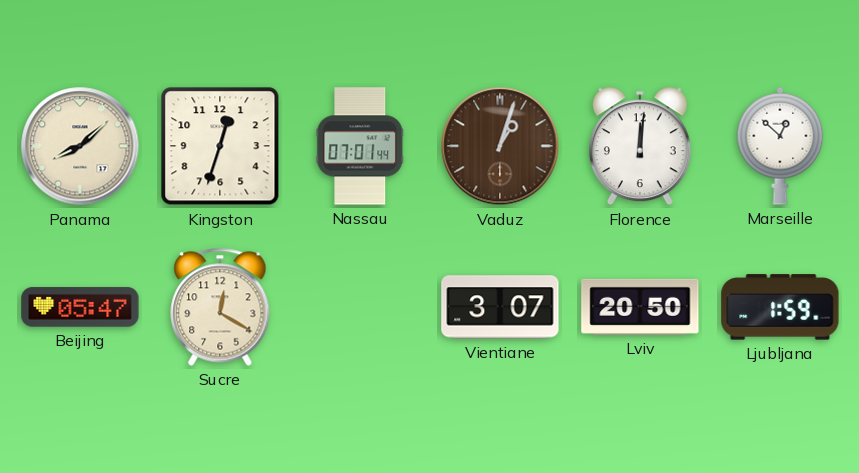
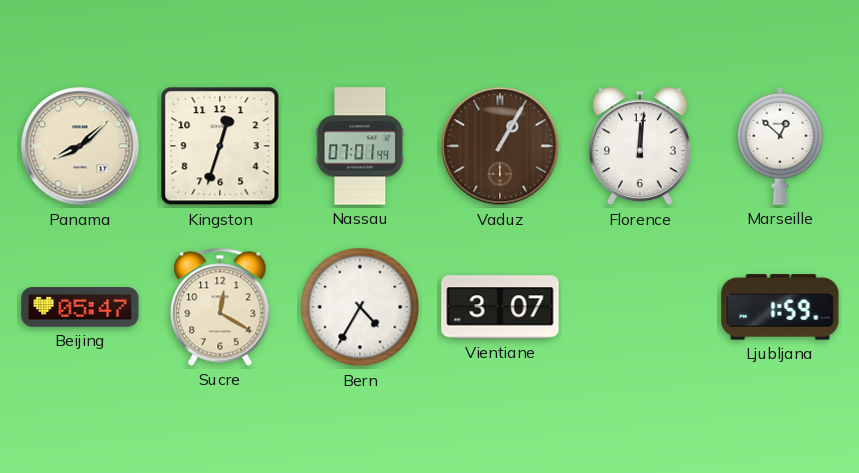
Vaduz: 1:03 -> 1:05 (500, 146)
Bern: none -> 4:35 (360, 307)
Lviv: 20:50 -> none (640, 307)
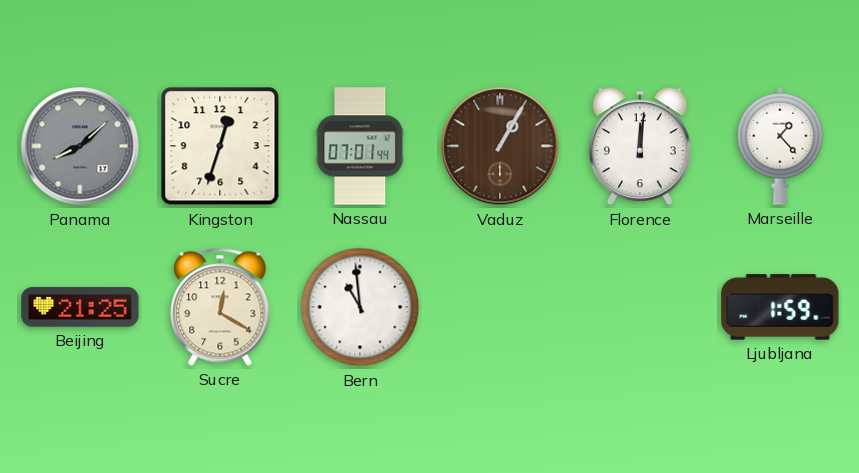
Panama dial: cream -> grey (80, 146)
Marseille: 12:52 -> 1:23 (780, 146)
Beijing: 05:47 -> 21:25 (80, 307)
Bern: 4:35 -> 10:59 (360, 307)
Vientiane: 3:07 -> none (500, 307)
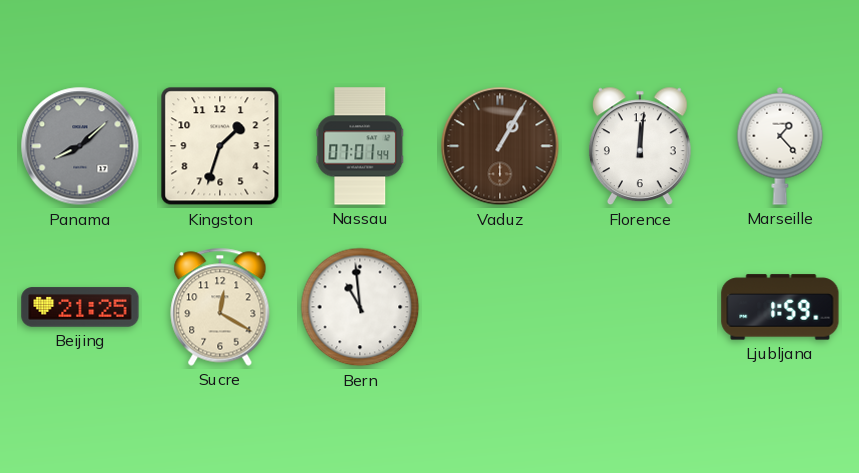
Kingston: 12:33 -> 1:33 (220, 146)
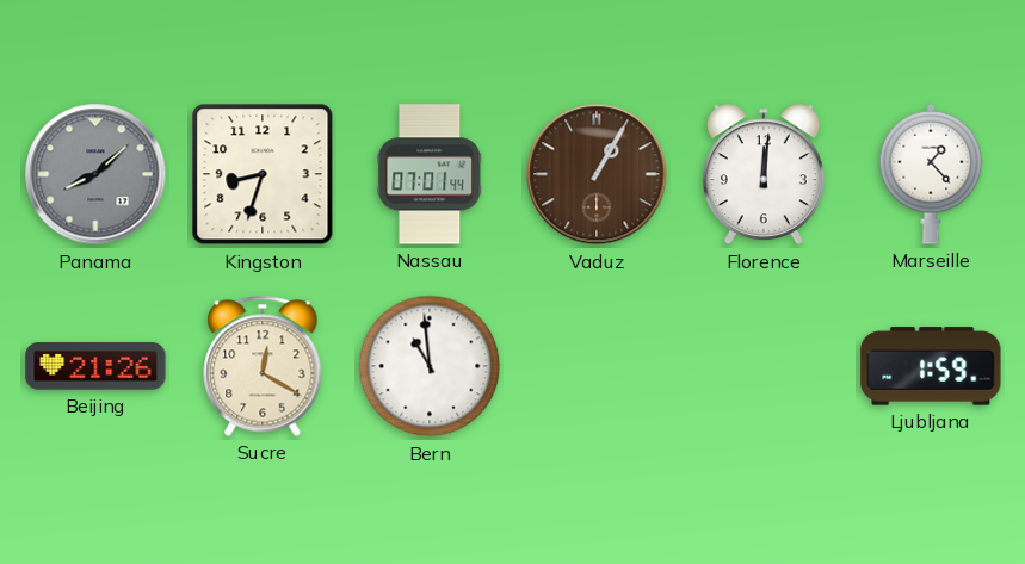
Kingston: 1:33 -> 8:33 (263, 174)
Beijing: 21:25 -> 21:26 (95, 366)
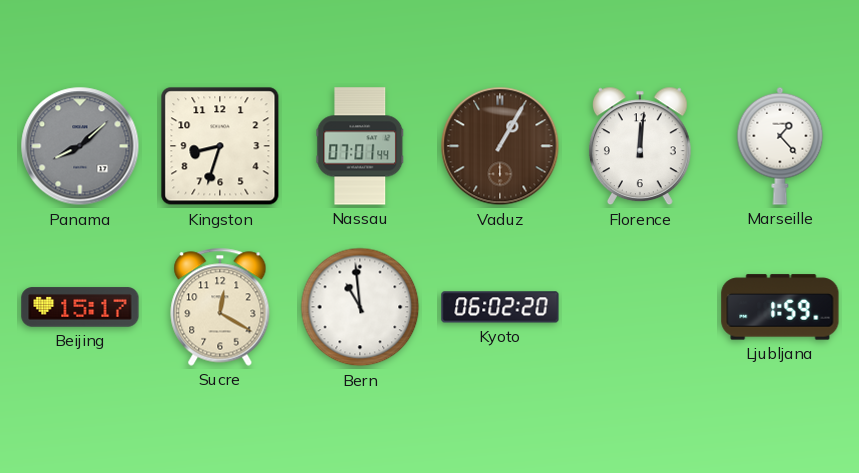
Beijing: 21:26 -> 15:17 (80, 307)
Kyoto: none -> 06:02 (500, 307)
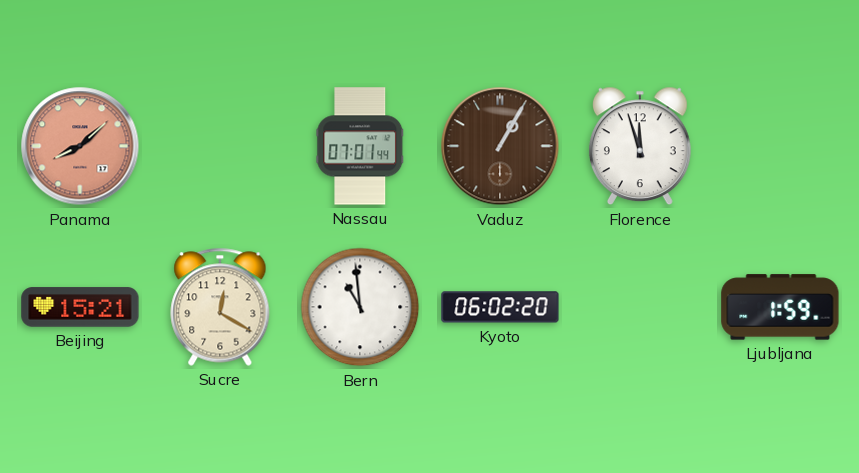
Panama dial: grey -> salmon (80, 146)
Kingston: 8:33 -> none (220, 146)
Florence: 12:01 -> 11:57 (640, 146)
Marseille: 1:23 -> none (780, 146)
Beijing: 15:17 -> 15:21 (80, 307)
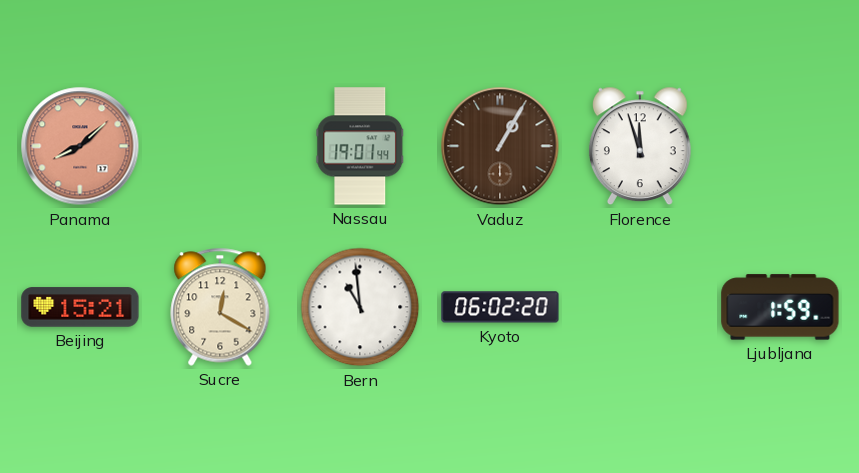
Nassau: 07:01 -> 19:01 (360, 146)
